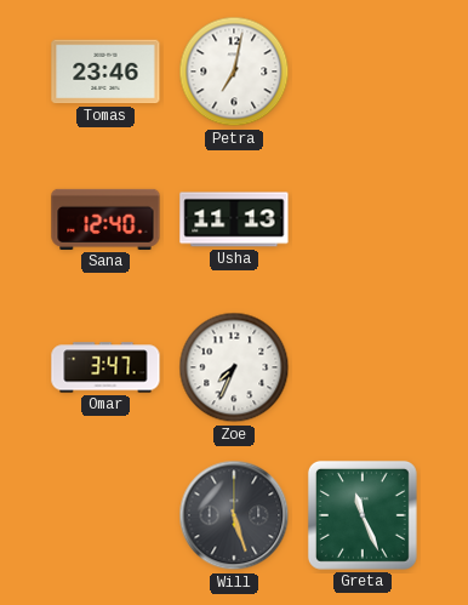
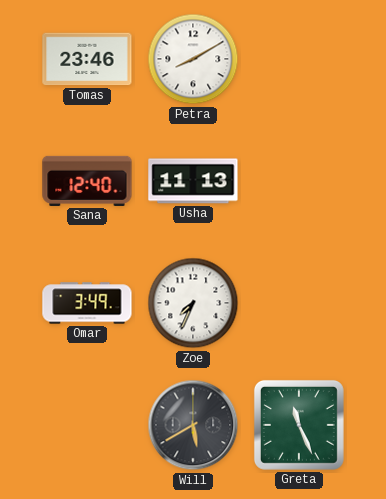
Petra: 7:02 -> 8:10 (193, 59)
Omar: 3:47 -> 3:49 (87, 303)
Will: 5:27 -> 5:40 (193, 425)
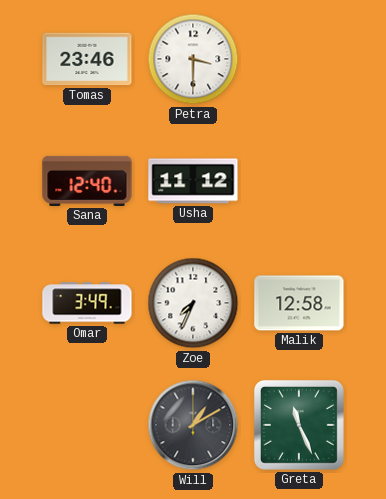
Petra: 8:10 -> 3:30 (193, 59)
Usha: 11:13 -> 11:12 (193, 181)
Malik: none -> 12:58 (299, 303)
Will: 5:40 -> 1:10 (193, 425)
